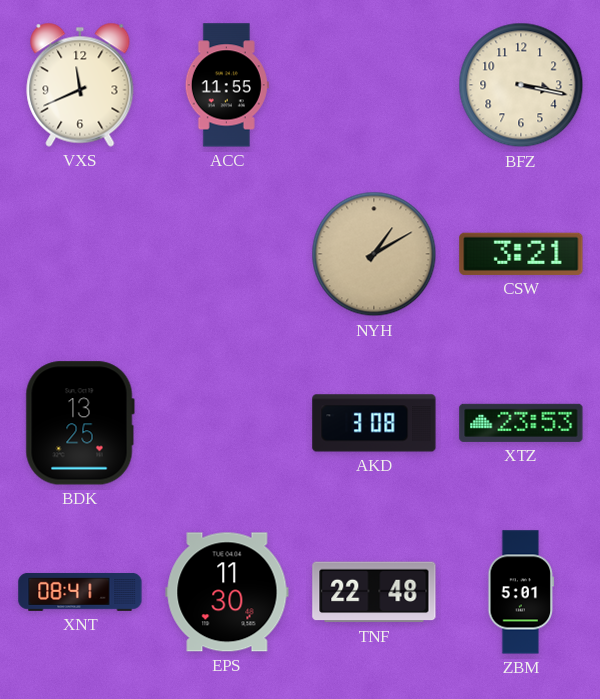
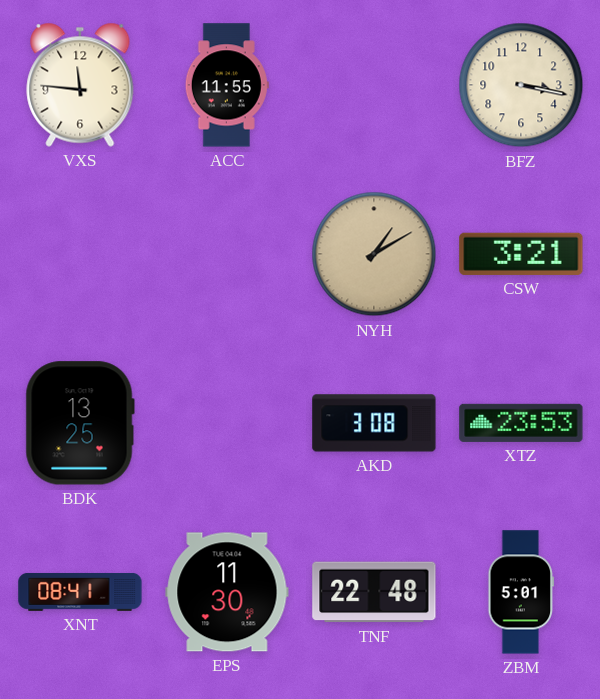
VXS: 11:41 -> 11:46 (80, 85)
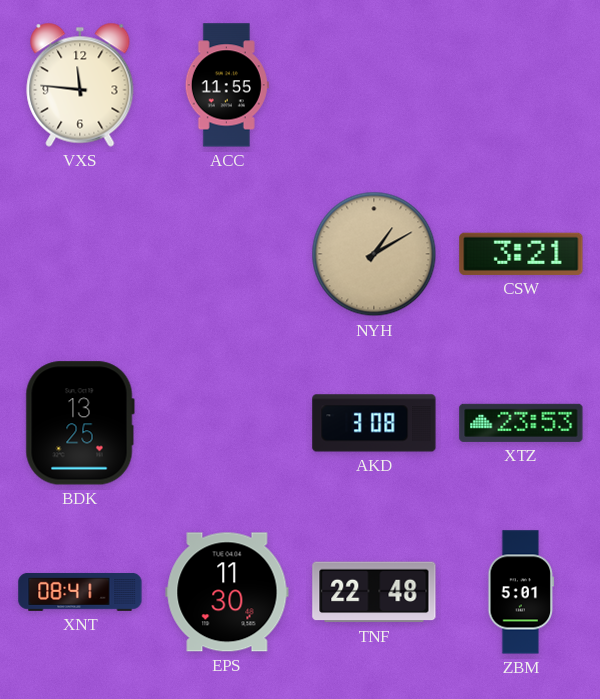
BFZ: 3:17 -> none (521, 85)
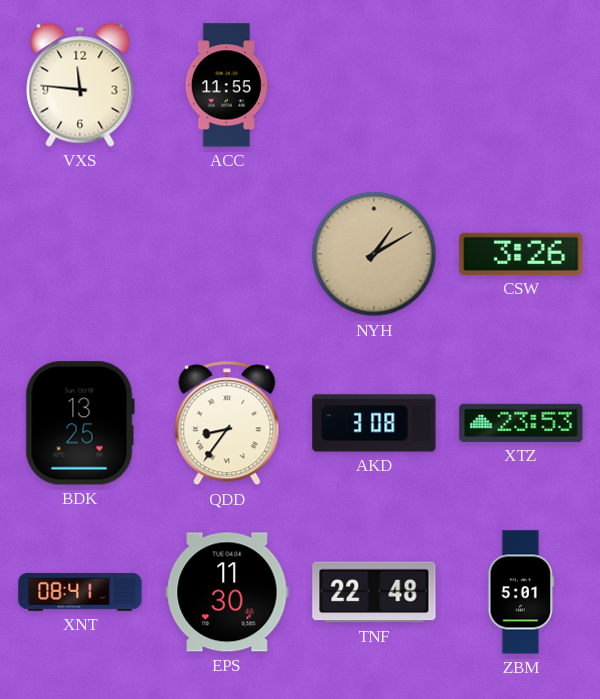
CSW: 3:21 -> 3:26 (521, 254)
QDD: none -> 8:36 (227, 423)
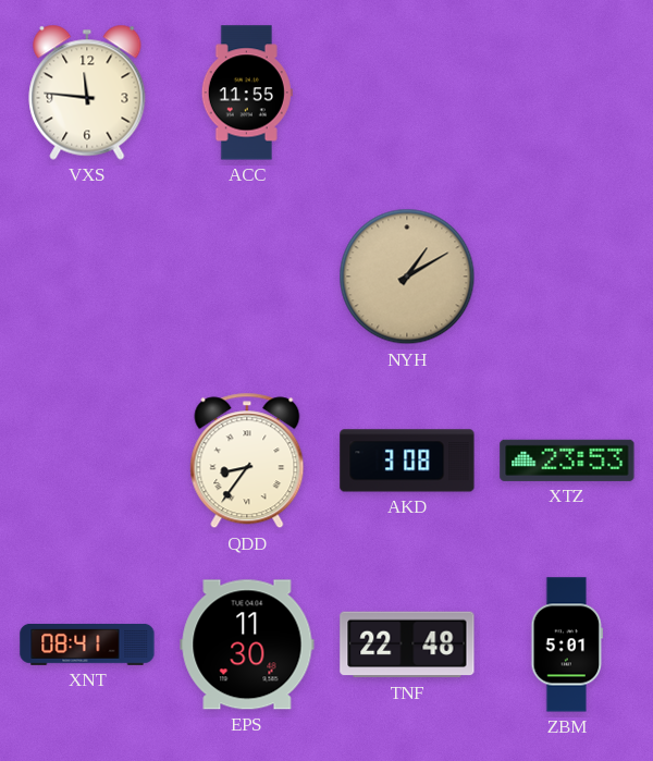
CSW: 3:26 -> none (521, 254)
BDK: 13:25 -> none (80, 423)
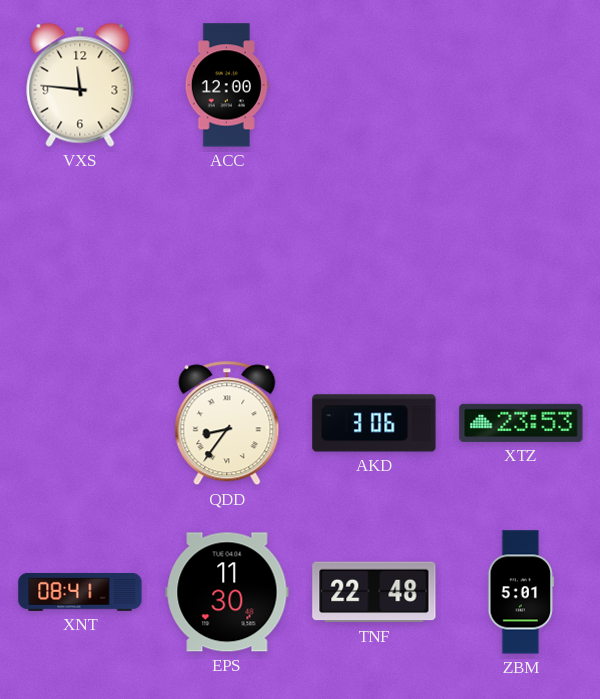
ACC: 11:55 -> 12:00 (227, 85)
NYH: 1:10 -> none (407, 277)
AKD: 3:08 -> 3:06 (374, 423)
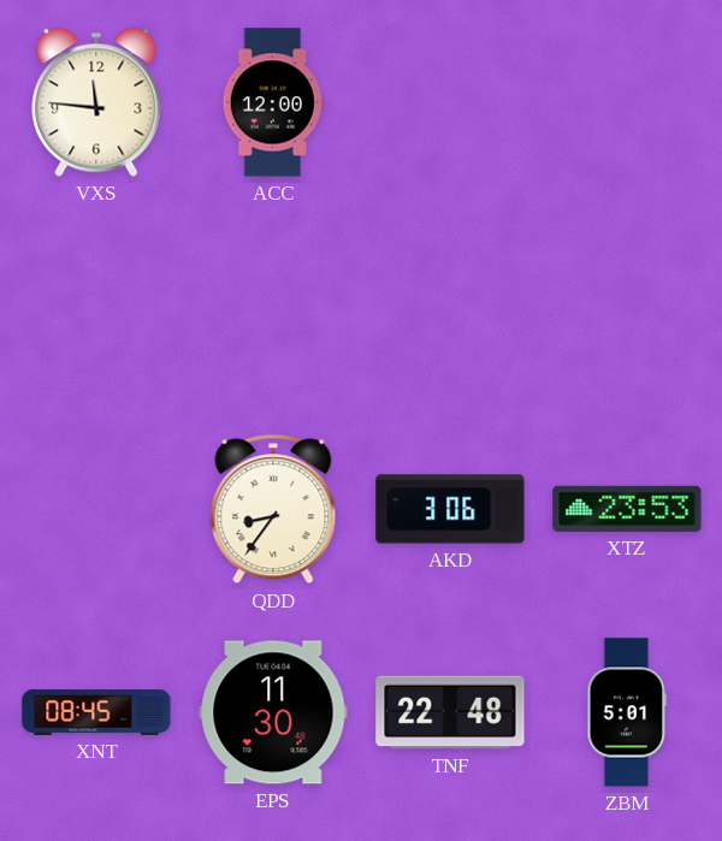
XNT: 08:41 -> 08:45 (96, 712)
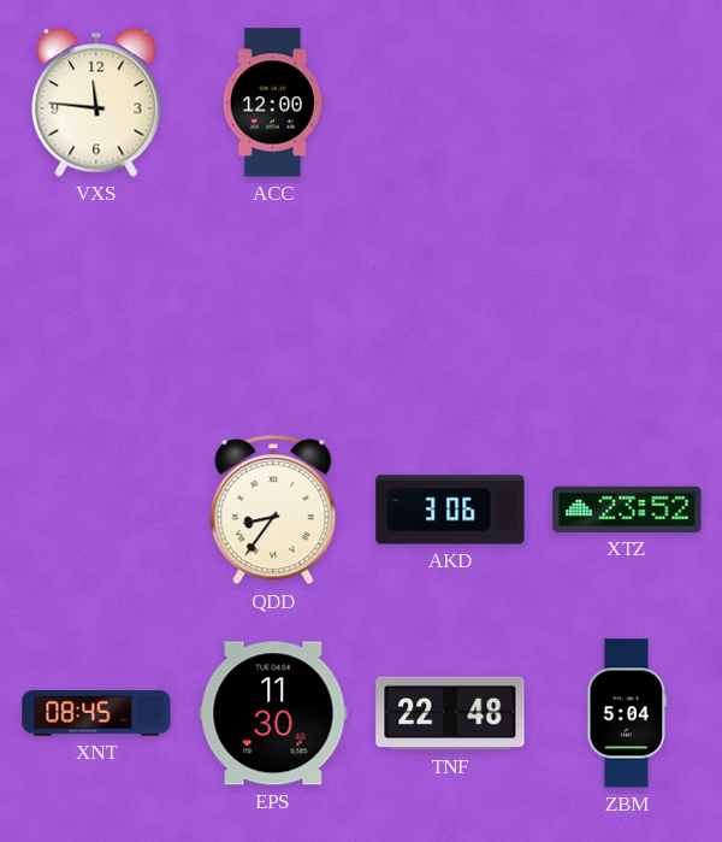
XTZ: 23:53 -> 23:52 (627, 510)
ZBM: 5:01 -> 5:04 (627, 713)
